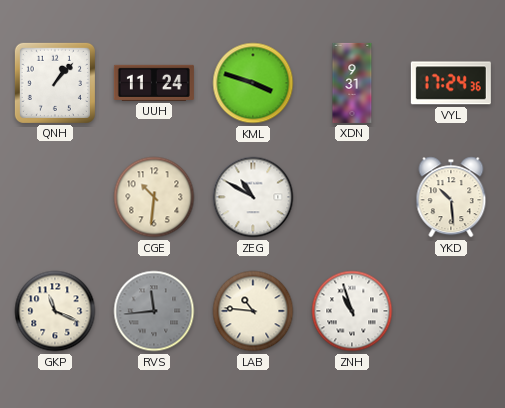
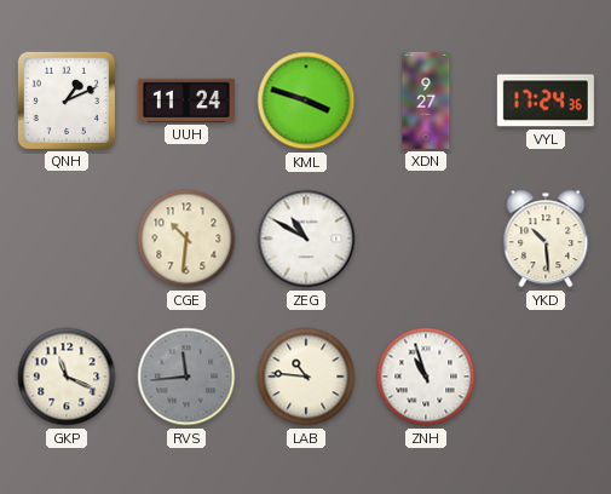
QNH: 1:07 -> 1:11 (67, 100)
XDN: 9:31 -> 9:27 (426, 100)
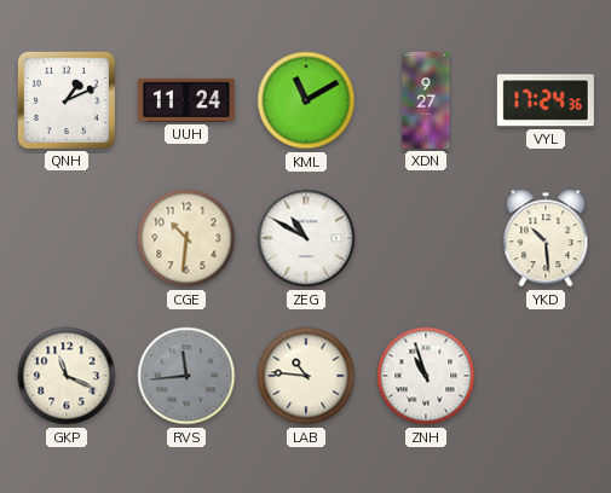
KML: 3:48 -> 11:10 (306, 100)
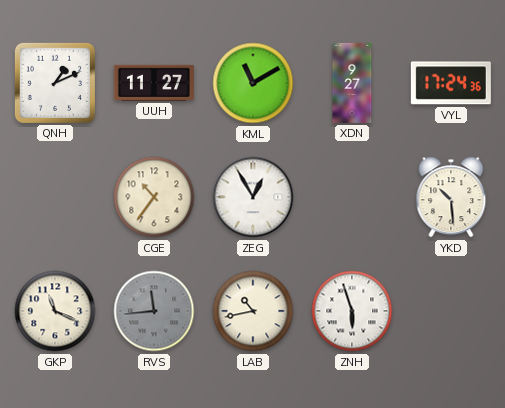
UUH: 11:24 -> 11:27 (154, 83)
CGE: 10:31 -> 10:36 (154, 197)
ZEG: 10:50 -> 12:55 (253, 197)
LAB: 10:46 -> 10:43 (253, 311)
ZNH: 10:57 -> 5:57 (352, 311)
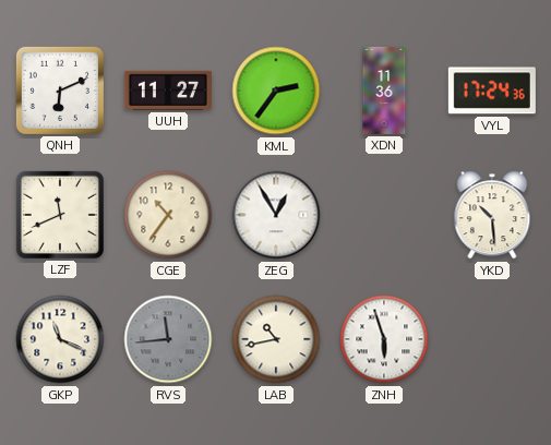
QNH: 1:11 -> 6:11 (60, 91)
KML: 11:10 -> 2:36 (276, 91)
XDN: 9:27 -> 11:36 (384, 91)
LZF: none -> 11:41 (60, 215)
